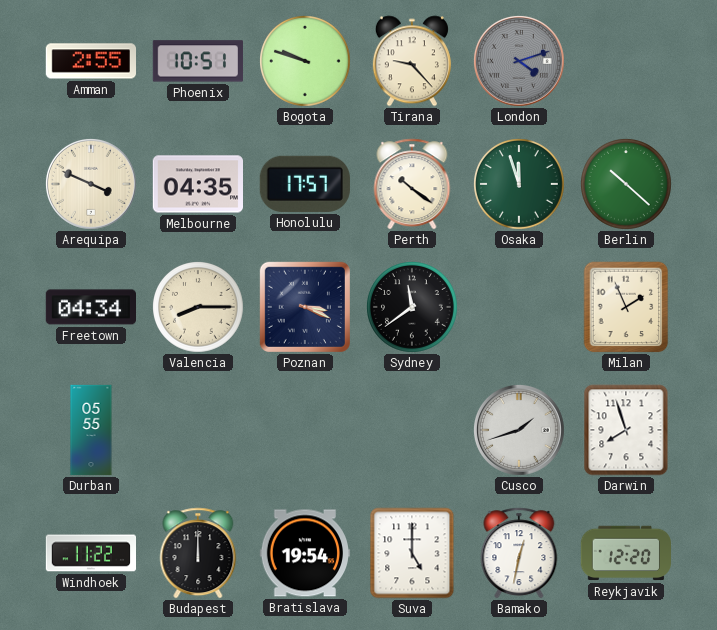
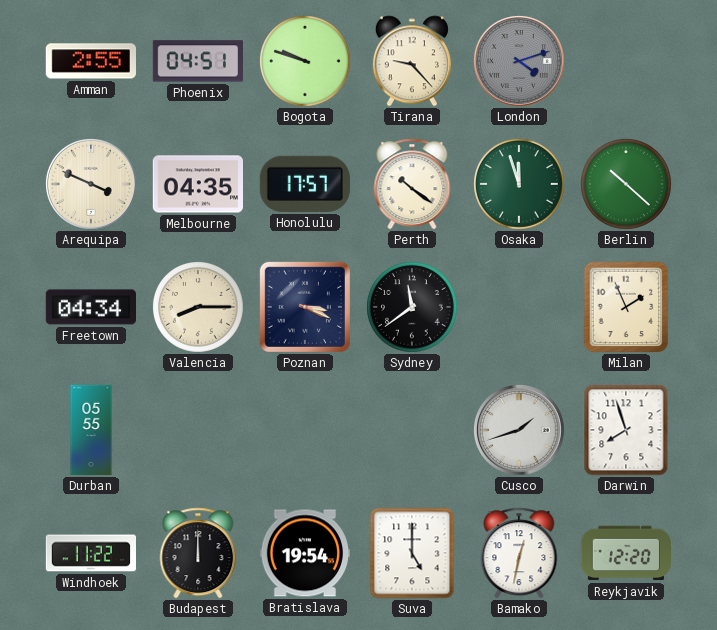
Phoenix: 10:51 -> 04:51 (197, 61)
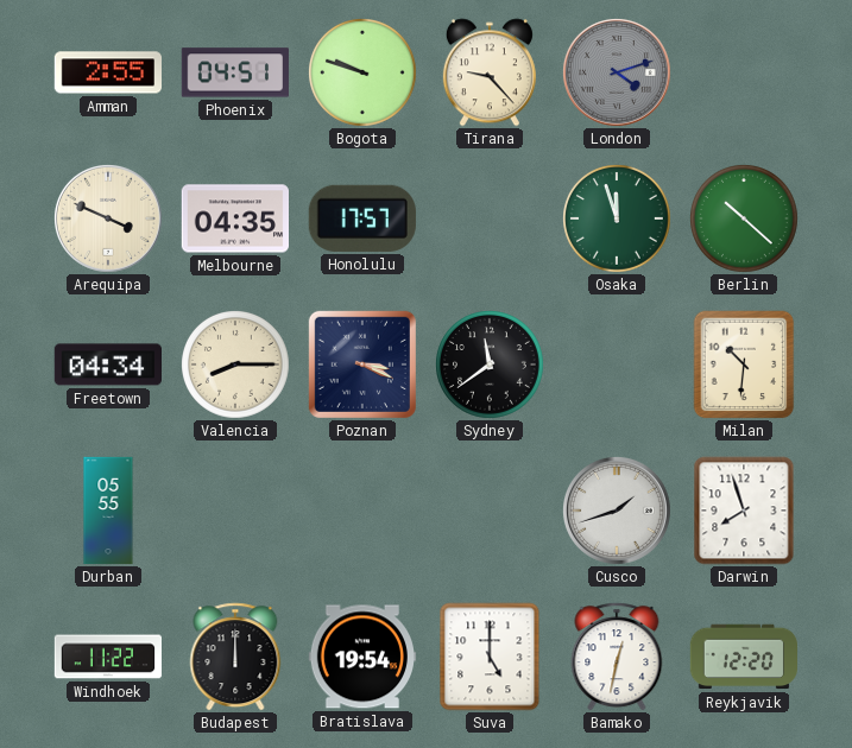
Perth: 10:21 -> none (412, 184)
Milan: 1:56 -> 10:31 (744, 365)
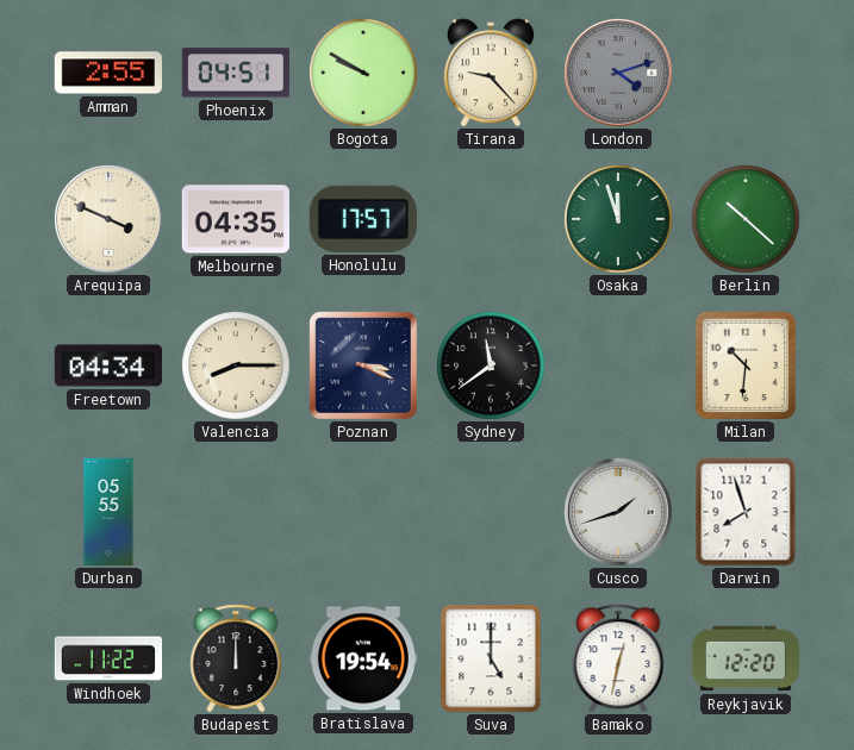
Bogota: 9:48 -> 9:50 (364, 74)
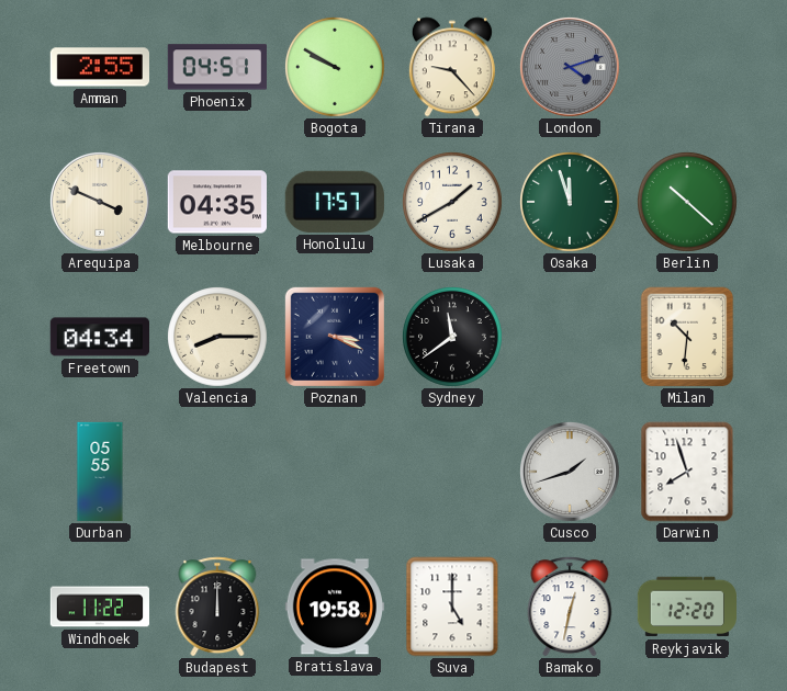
Lusaka: none -> 1:40 (453, 203)
Bratislava: 19:54 -> 19:58 (334, 607)
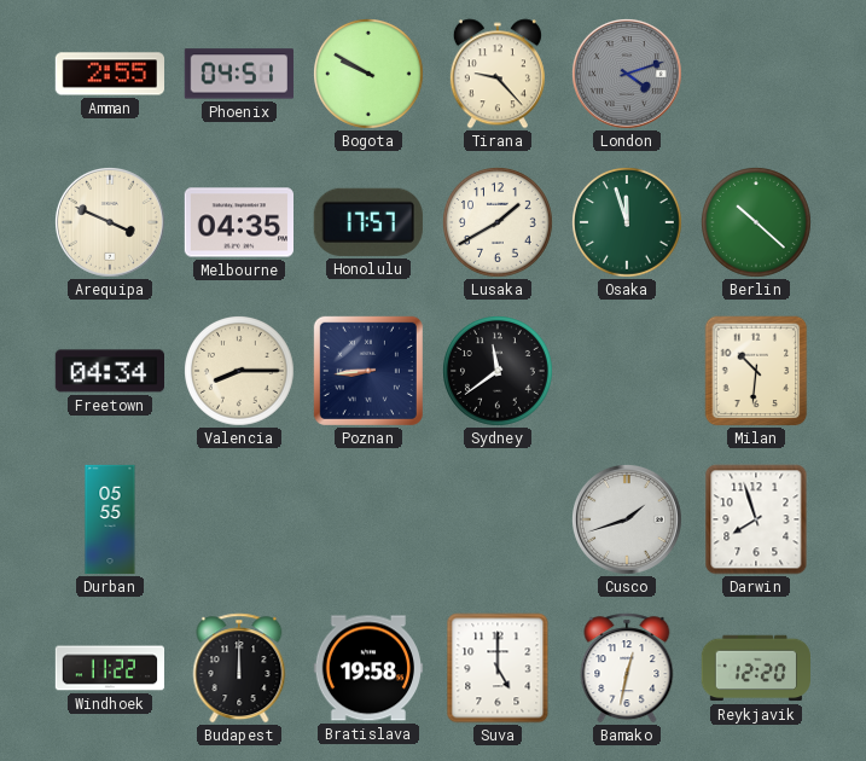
Poznan: 3:19 -> 8:44 (368, 371)
